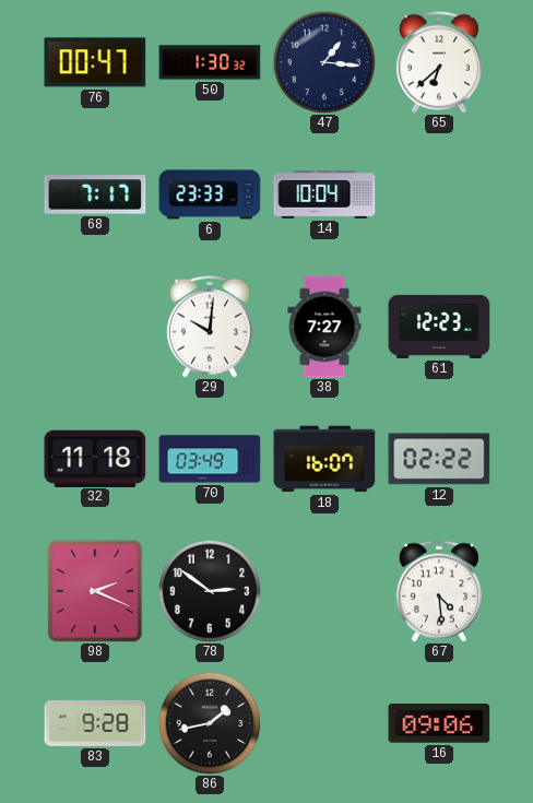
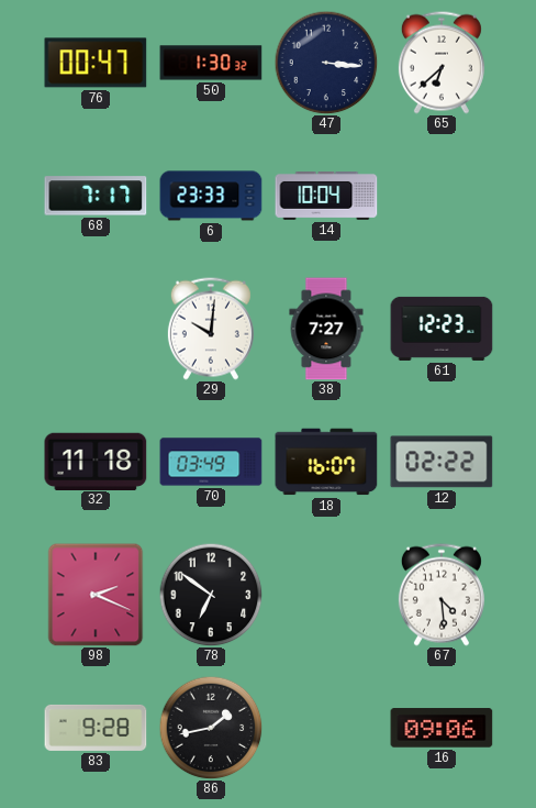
47: 1:16 -> 3:16 (326, 63)
78: 2:51 -> 6:51 (211, 595)
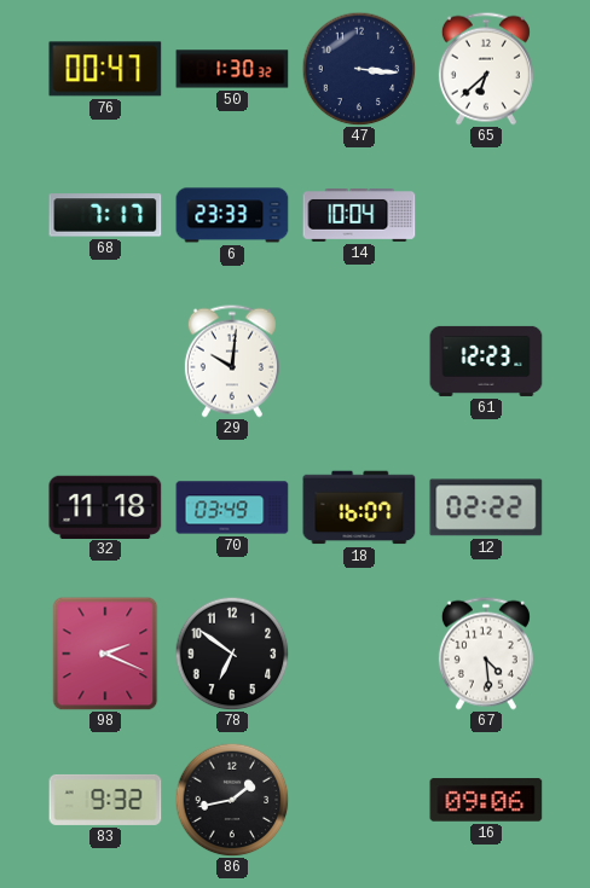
38: 7:27 -> none (326, 329)
83: 9:28 -> 9:32 (105, 800)
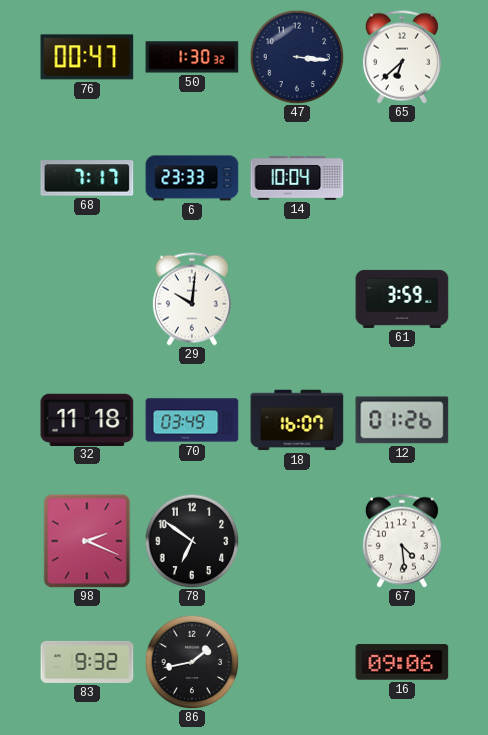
61: 12:23 -> 3:59 (402, 299)
12: 02:22 -> 01:26 (402, 420)
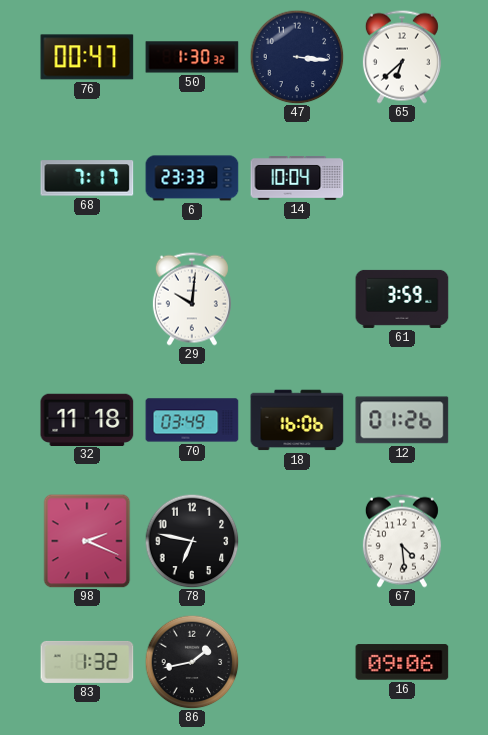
18: 16:07 -> 16:06 (297, 420)
78: 6:51 -> 6:47 (192, 541)
83: 9:32 -> 1:32 (87, 662)
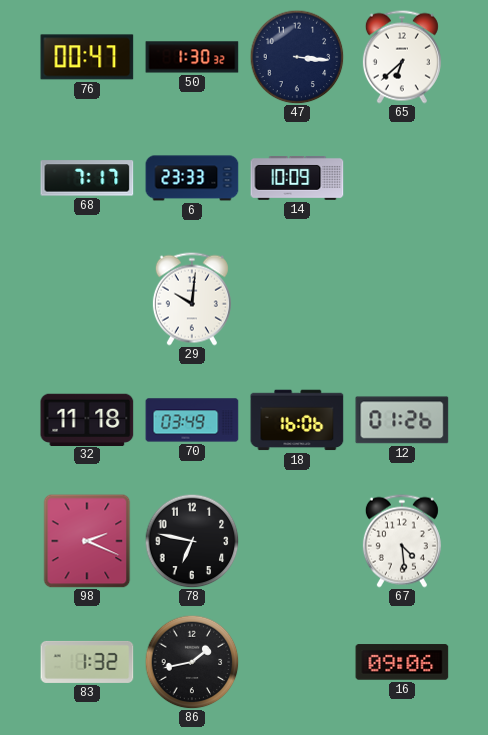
14: 10:04 -> 10:09 (297, 179)
61: 3:59 -> none (402, 299)
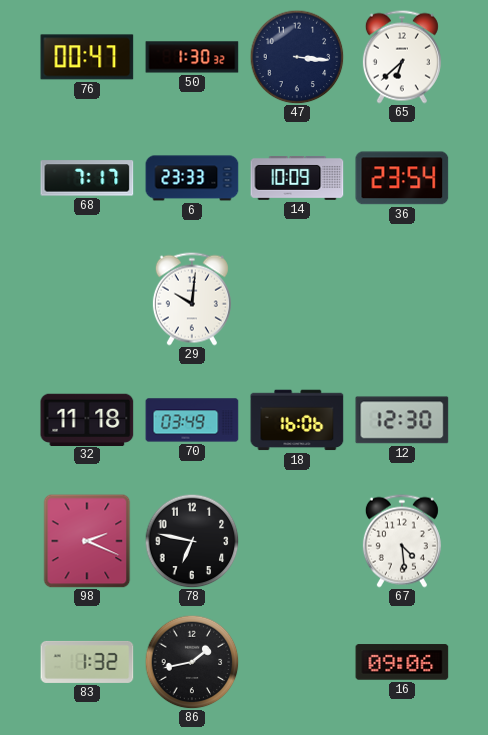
36: none -> 23:54 (402, 178)
12: 01:26 -> 12:30 (402, 420)
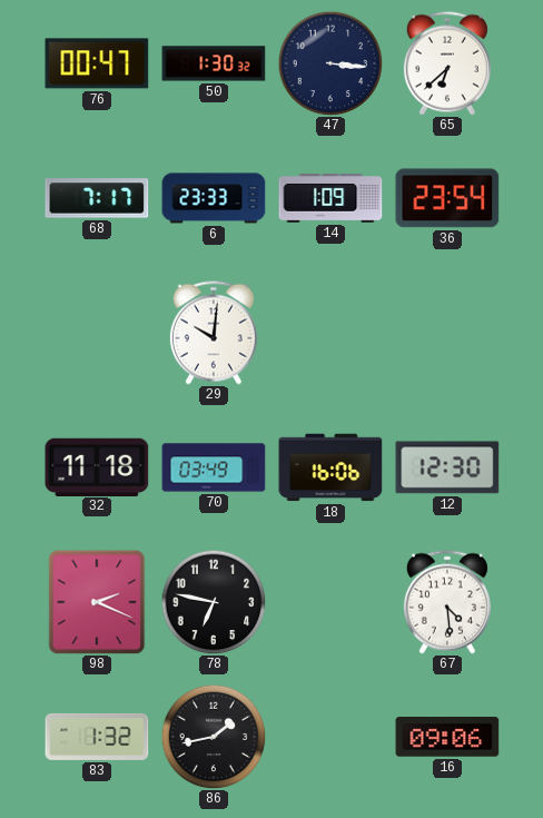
14: 10:09 -> 1:09 (330, 199)
